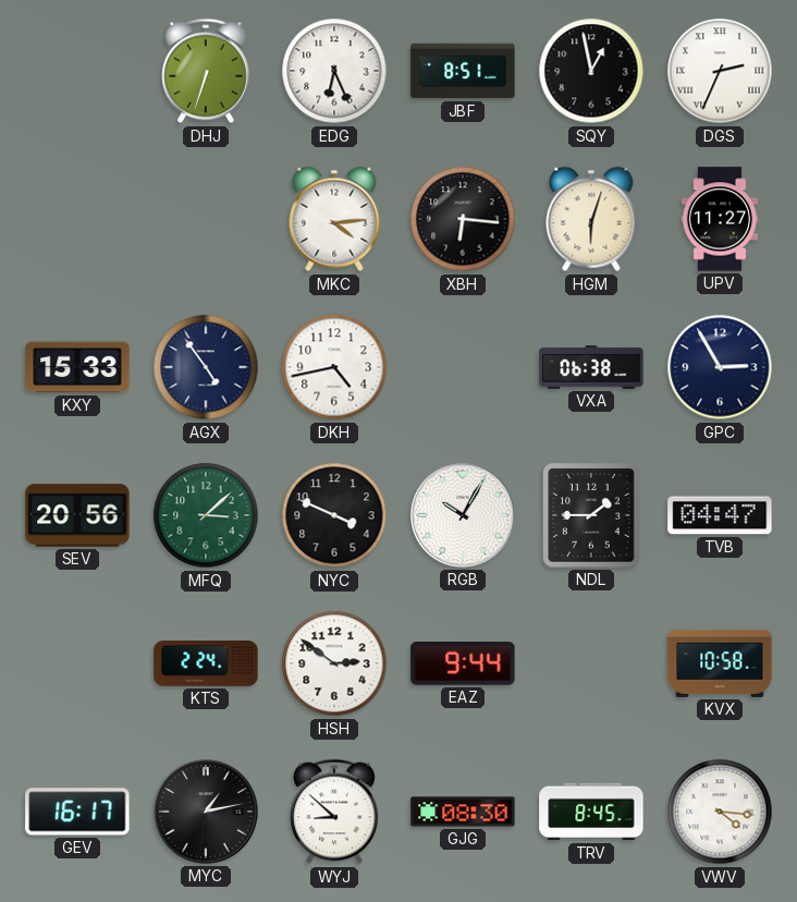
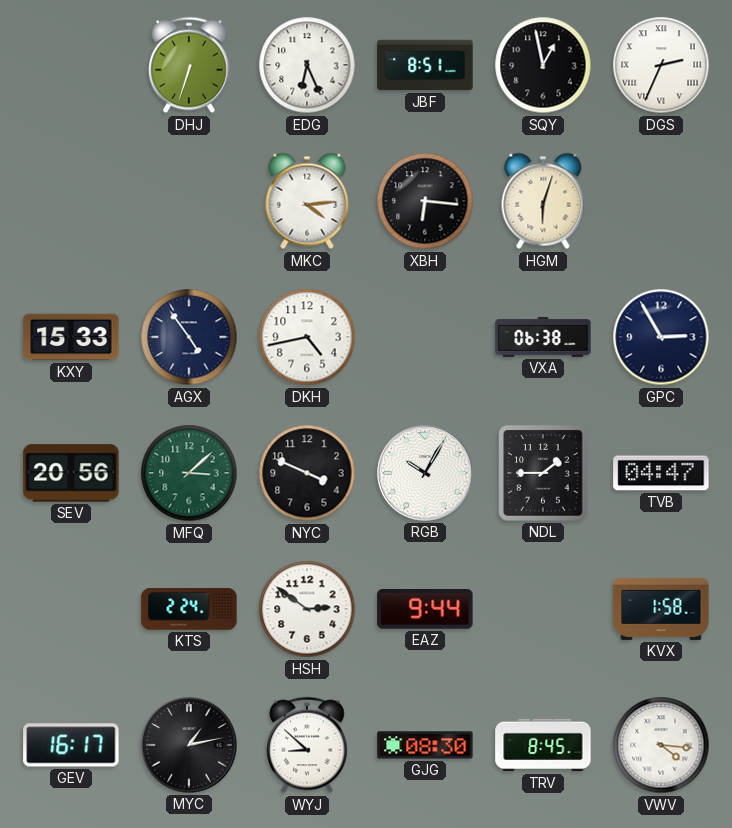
UPV: 11:27 -> none (720, 219)
KVX: 10:58 -> 1:58 (661, 609)
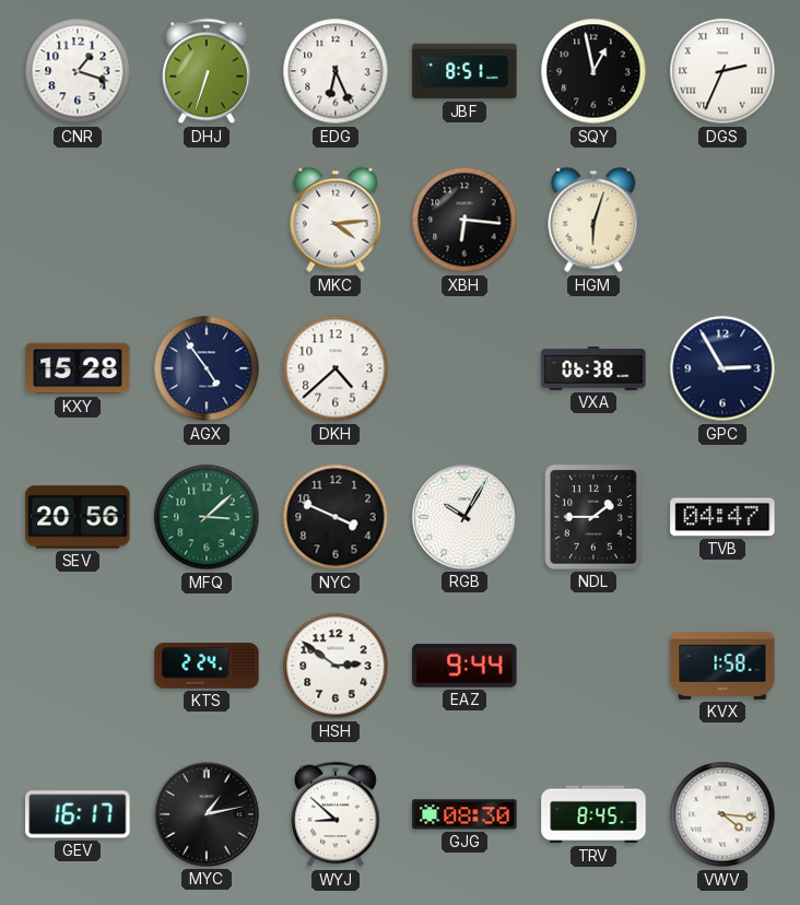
CNR: none -> 1:18 (78, 71)
KXY: 15:33 -> 15:28 (78, 368)
DKH: 4:43 -> 4:38 (336, 368)
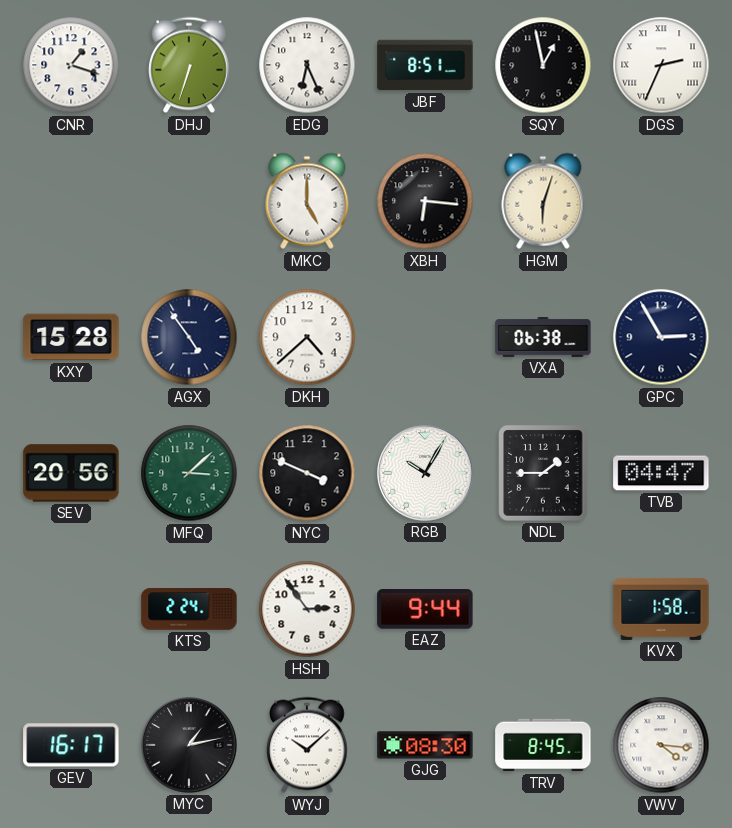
MKC: 4:14 -> 5:00 (307, 201)
HSH: 2:51 -> 2:54 (307, 609)
WYJ: 8:52 -> 10:08 (308, 745)
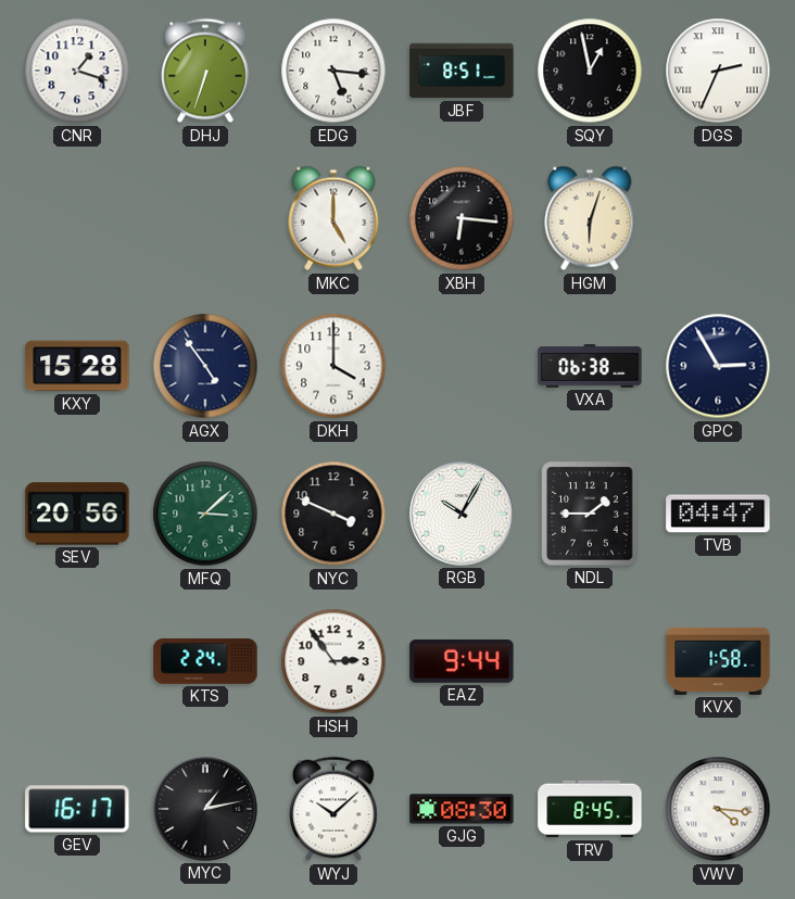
EDG: 6:26 -> 5:16 (333, 71)
DKH: 4:38 -> 4:00 (333, 366)
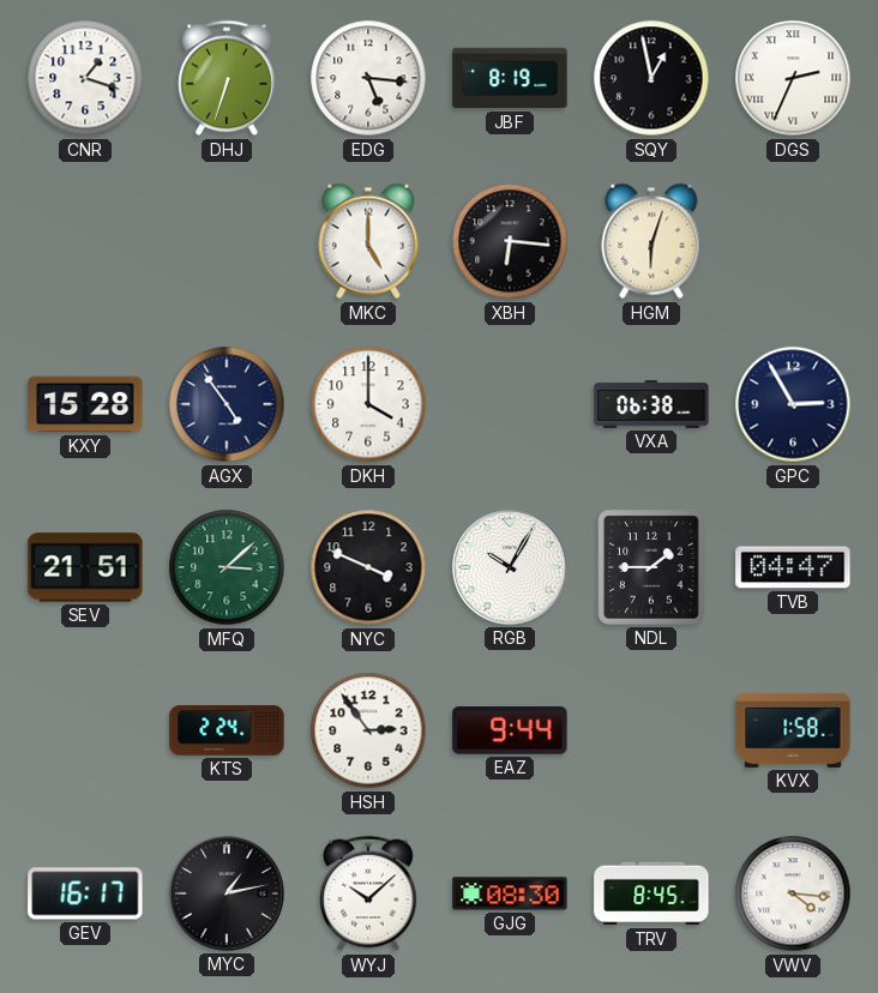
JBF: 8:51 -> 8:19 (510, 78)
SEV: 20:56 -> 21:51 (85, 567)
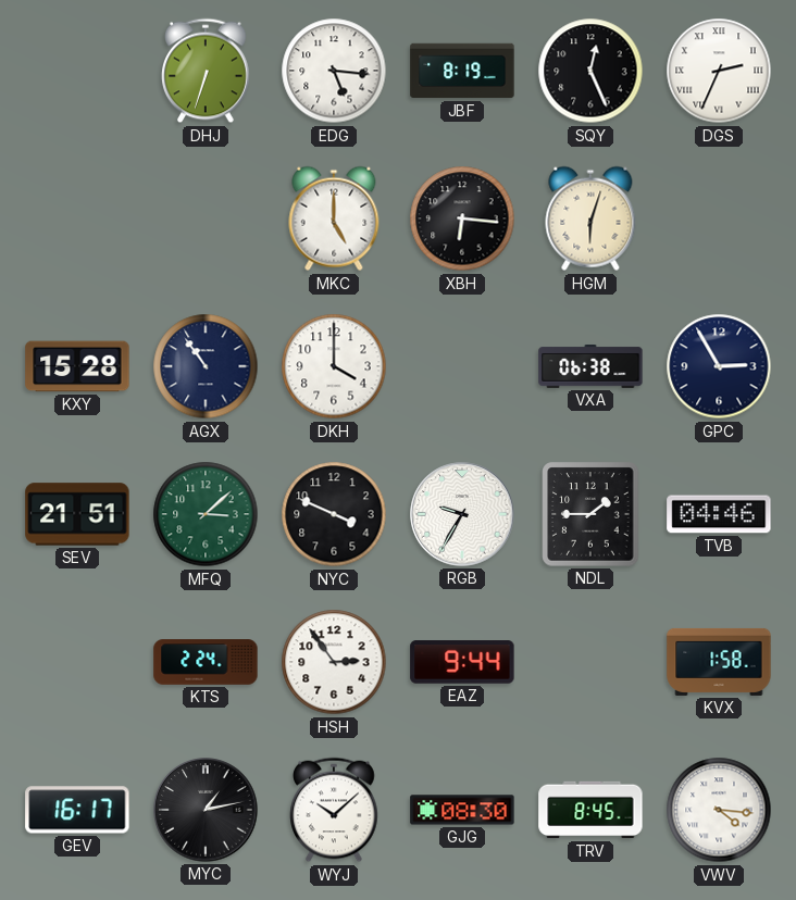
CNR: 1:18 -> none (85, 78)
SQY: 12:58 -> 12:26 (590, 71)
AGX: 4:54 -> 10:54 (206, 366)
RGB: 10:05 -> 9:35 (462, 514)
TVB: 04:47 -> 04:46 (719, 514)
